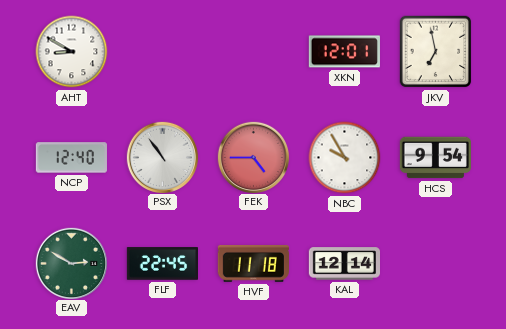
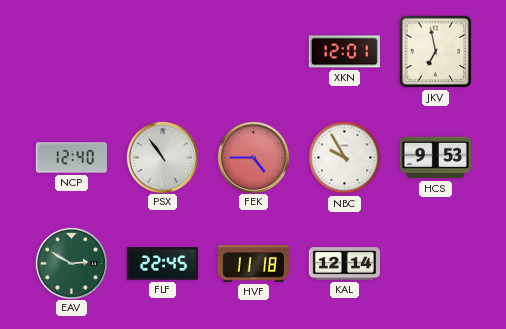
AHT: 8:50 -> none (72, 52)
HCS: 9:54 -> 9:53 (435, 158)
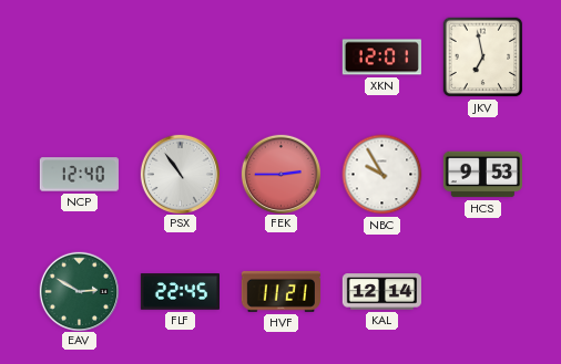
FEK: 4:45 -> 2:45 (280, 174)
HVF: 11:18 -> 11:21 (280, 291)
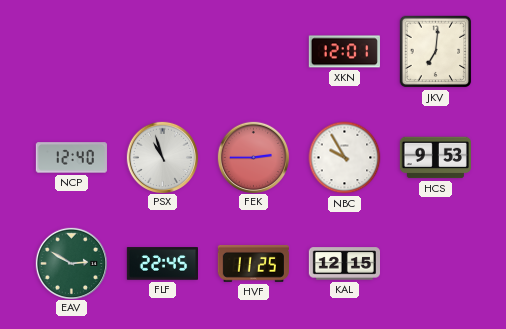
JKV: 6:58 -> 7:01 (436, 52)
PSX: 10:54 -> 10:57 (162, 157)
HVF: 11:21 -> 11:25 (253, 263)
KAL: 12:14 -> 12:15 (344, 264)
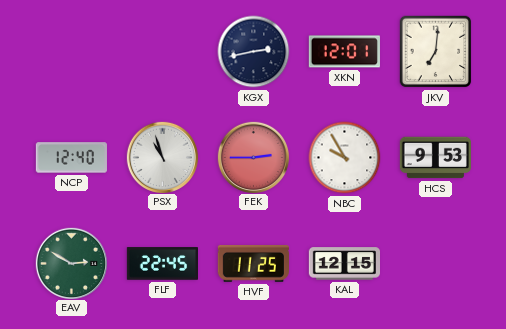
KGX: none -> 2:43 (254, 52)
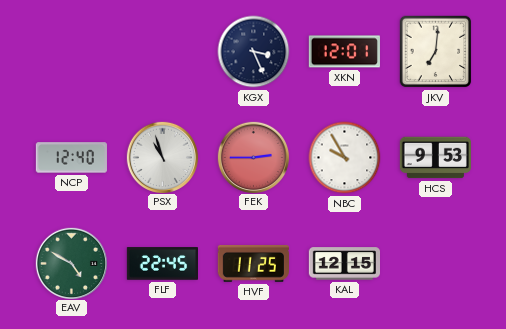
KGX: 2:43 -> 3:26 (254, 52)
EAV: 2:50 -> 4:50 (71, 263)
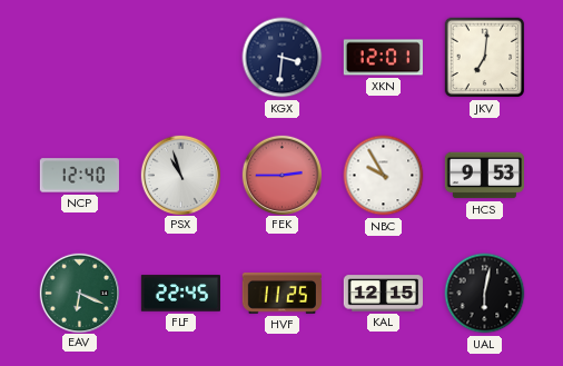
KGX: 3:26 -> 3:31 (283, 58)
EAV: 4:50 -> 6:19 (79, 293)
UAL: none -> 6:02 (485, 294)
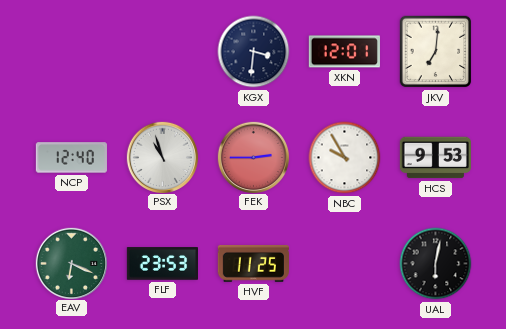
FLF: 22:45 -> 23:53 (162, 264)
KAL: 12:15 -> none (383, 294)
